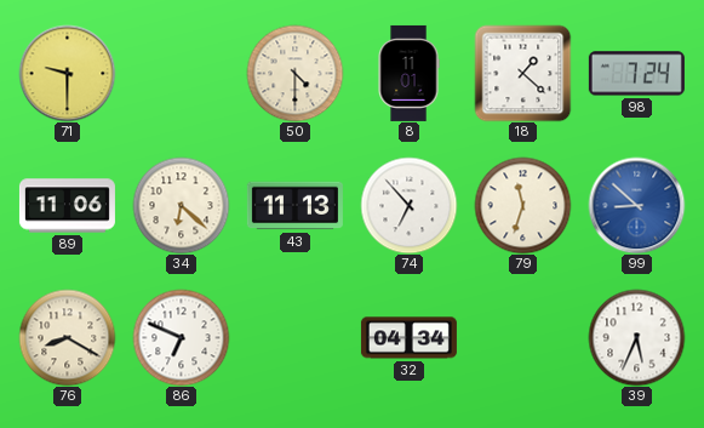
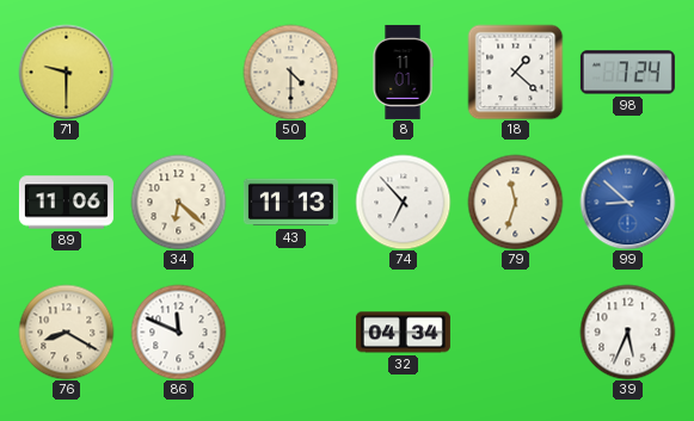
86: 6:49 -> 11:49 (178, 332)
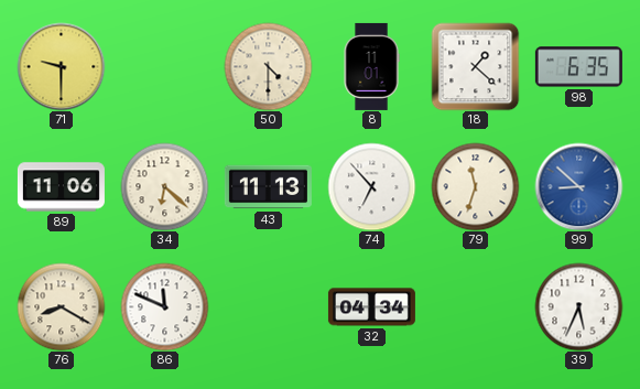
98: 7:24 -> 6:35 (578, 67)
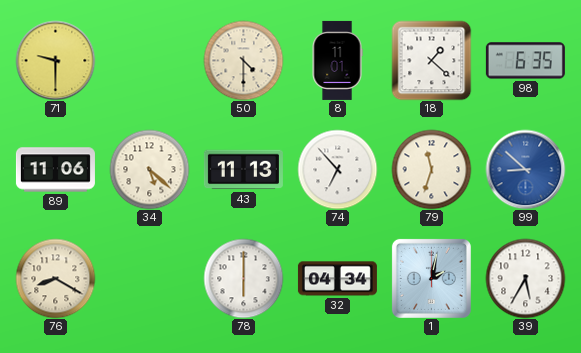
34: 6:22 -> 5:22 (149, 169)
86: 11:49 -> none (164, 306)
78: none -> 6:00 (243, 278)
1: none -> 2:02 (431, 278)
39: 5:34 -> 5:35 (525, 278)
